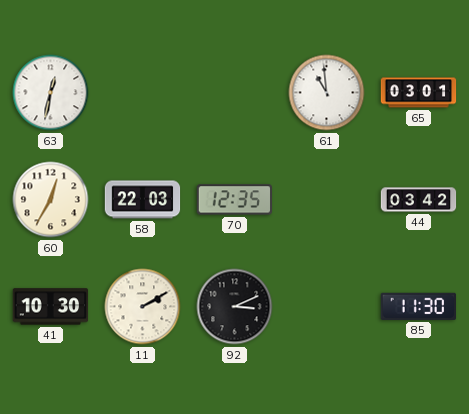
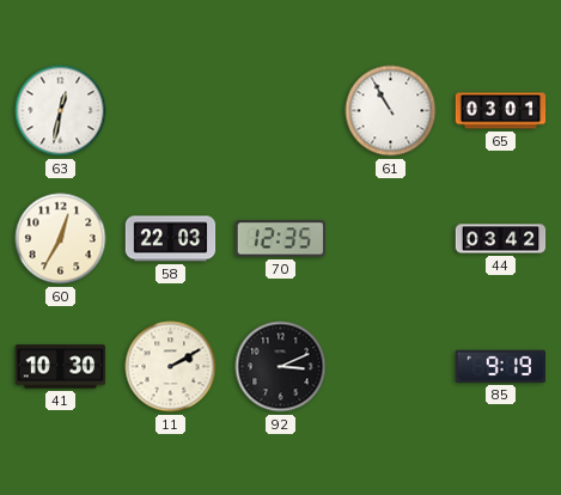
61: 10:59 -> 10:55 (391, 111)
85: 11:30 -> 9:19 (500, 366)
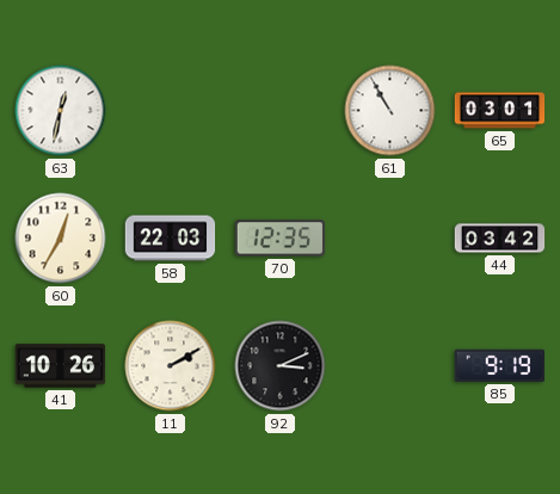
41: 10:30 -> 10:26 (61, 366)
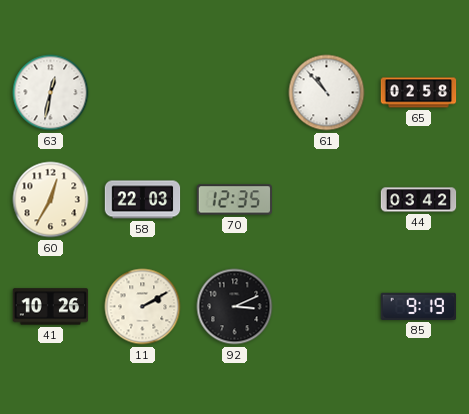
61: 10:55 -> 10:53 (327, 93)
65: 03:01 -> 02:58 (419, 93)
